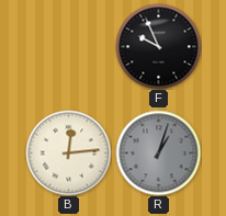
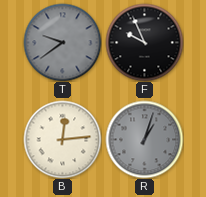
T: none -> 9:39 (62, 42)
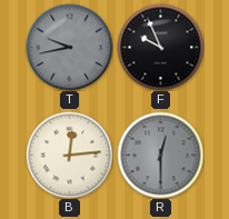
T: 9:39 -> 9:43 (69, 47)
R: 1:03 -> 12:30 (160, 155)
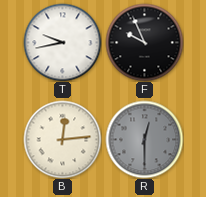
T dial: grey -> white (62, 42)
